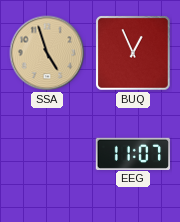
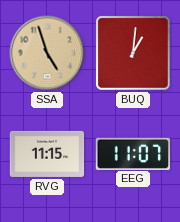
BUQ: 12:56 -> 1:01 (133, 53)
RVG: none -> 11:15 (47, 154)
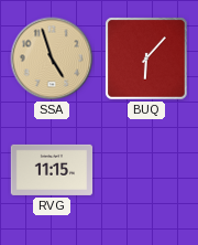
BUQ: 1:01 -> 6:07 (146, 58)
EEG: 11:07 -> none (132, 153)
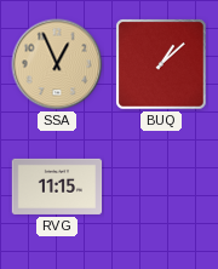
SSA: 4:57 -> 12:56 (57, 64)
BUQ: 6:07 -> 1:08 (161, 64)
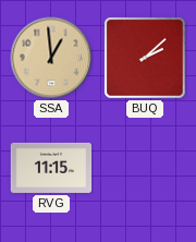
SSA: 12:56 -> 12:59 (51, 58)
BUQ: 1:08 -> 2:08 (145, 58)
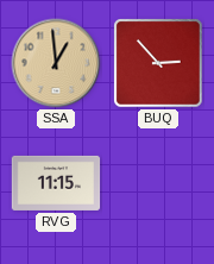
BUQ: 2:08 -> 2:53 (158, 63)
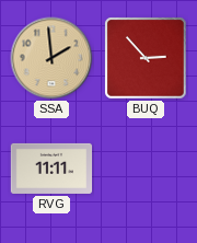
SSA: 12:59 -> 1:59 (51, 58)
RVG: 11:15 -> 11:11 (51, 169)
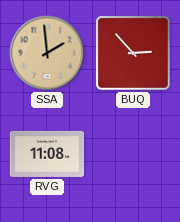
RVG: 11:11 -> 11:08 (47, 154)
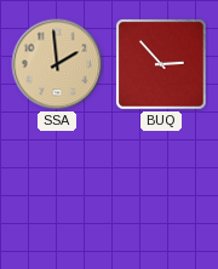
RVG: 11:08 -> none (47, 154)
